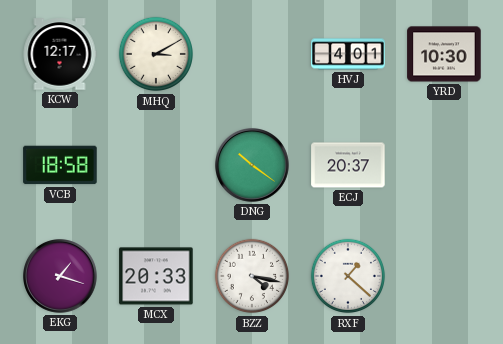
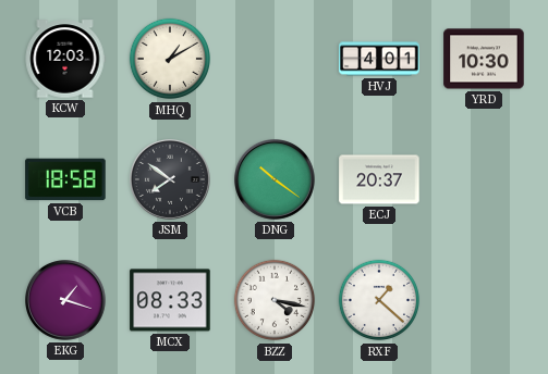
KCW: 12:17 -> 12:03 (65, 59)
MHQ: 3:10 -> 1:10 (170, 59)
JSM: none -> 7:51 (171, 180)
MCX: 20:33 -> 08:33 (170, 300)
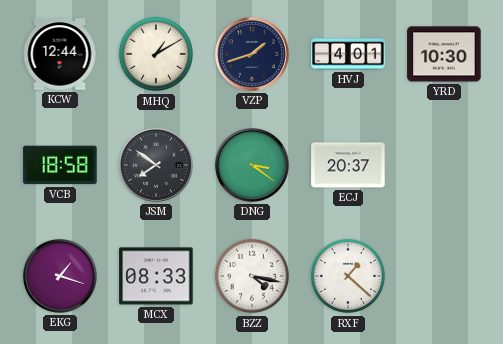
KCW: 12:03 -> 12:44 (60, 54)
VZP: none -> 1:42 (253, 55)
DNG: 10:21 -> 3:21 (253, 166)
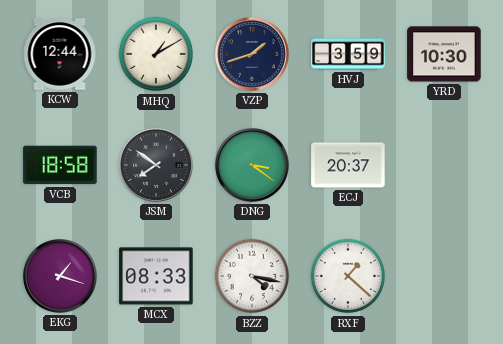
HVJ: 4:01 -> 3:59 (348, 54)
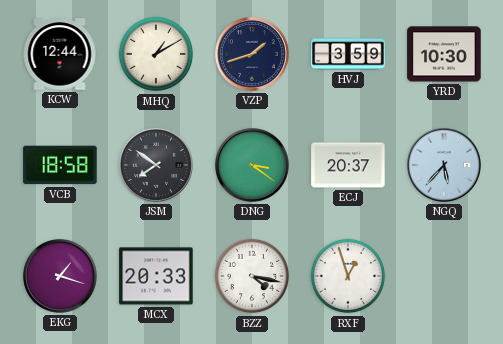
NGQ: none -> 5:37 (445, 166)
MCX: 08:33 -> 20:33 (156, 276)
RXF: 1:22 -> 12:57 (348, 276)
